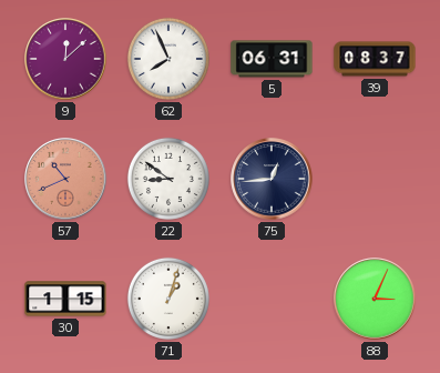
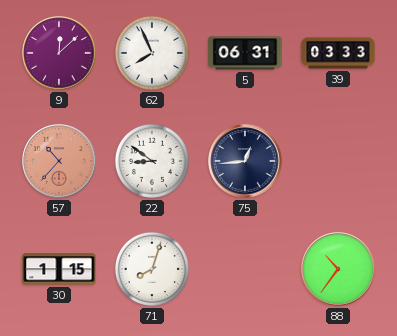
39: 08:37 -> 03:33 (338, 53)
57: 10:41 -> 10:37 (59, 161)
71: 1:03 -> 8:03 (152, 269)
88: 3:04 -> 10:36 (338, 269)
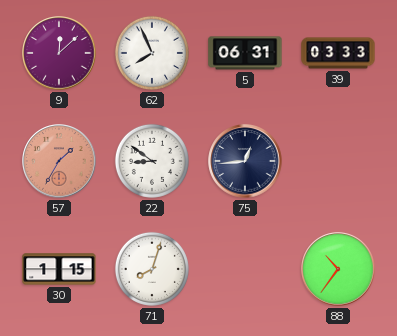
57: 10:37 -> 1:35 (59, 161)
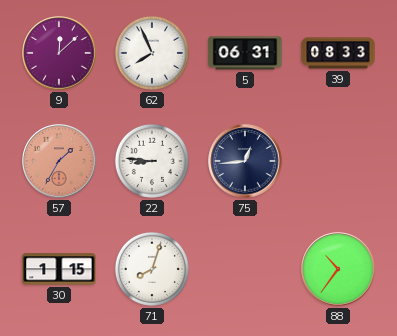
39: 03:33 -> 08:33 (338, 53)
22: 8:51 -> 8:46 (152, 161)
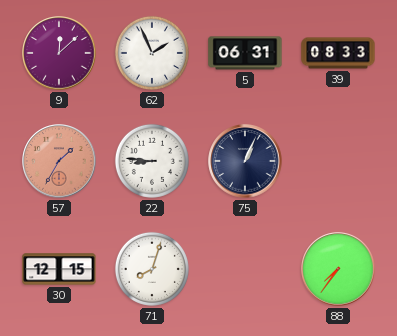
62: 7:56 -> 1:56 (152, 53)
75: 12:44 -> 1:04 (245, 161)
30: 1:15 -> 12:15 (59, 269)
88: 10:36 -> 7:36 (338, 269)
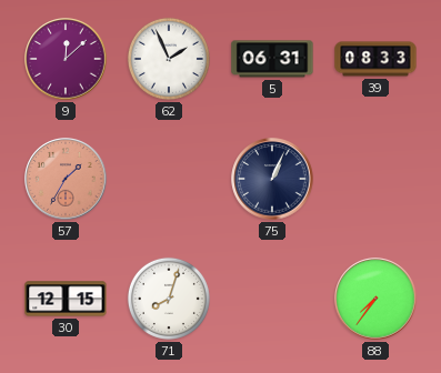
22: 8:46 -> none (152, 161)
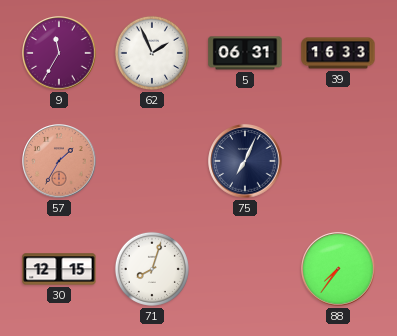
9: 12:08 -> 11:35 (59, 53)
39: 08:33 -> 16:33 (338, 53)
75: 1:04 -> 7:04 (245, 161)
